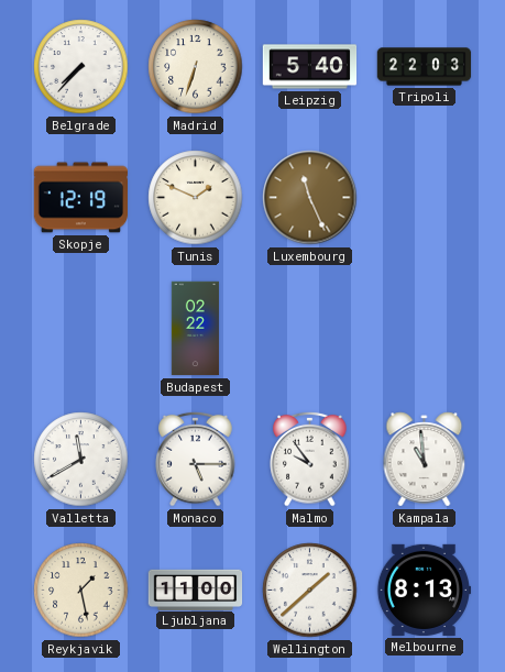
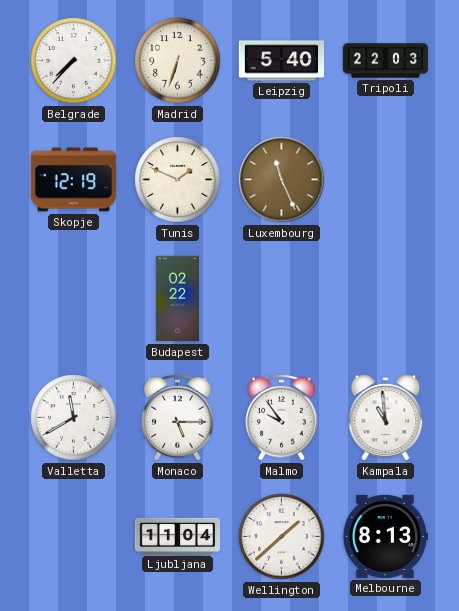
Reykjavik: 1:28 -> none (81, 591)
Ljubljana: 11:00 -> 11:04 (178, 536)
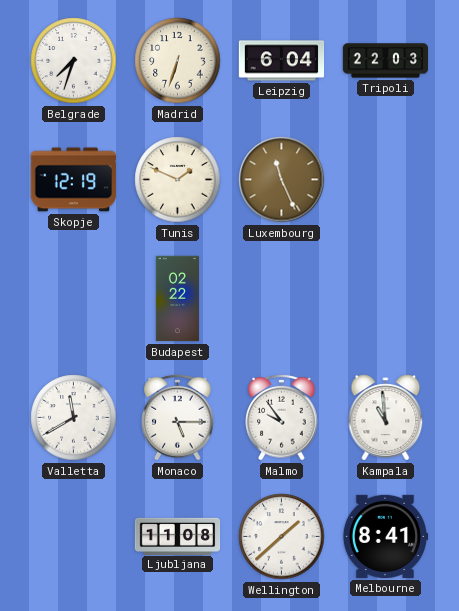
Belgrade: 7:37 -> 7:33 (74, 61)
Leipzig: 5:40 -> 6:04 (282, 61)
Ljubljana: 11:04 -> 11:08 (178, 536)
Melbourne: 8:13 -> 8:41 (384, 536)
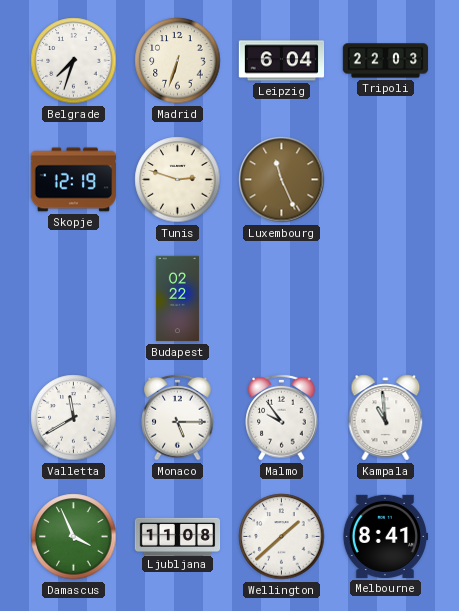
Tunis: 1:49 -> 2:48 (178, 180)
Damascus: none -> 3:56 (74, 537)
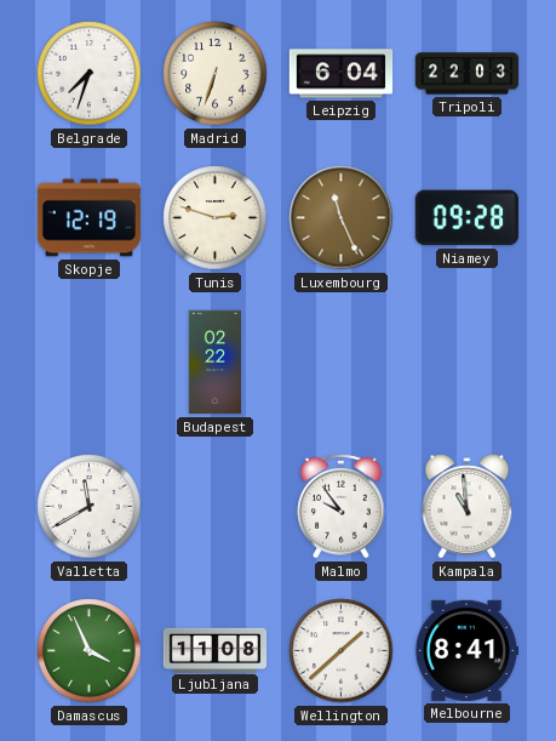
Niamey: none -> 09:28 (466, 218)
Monaco: 5:15 -> none (178, 417)
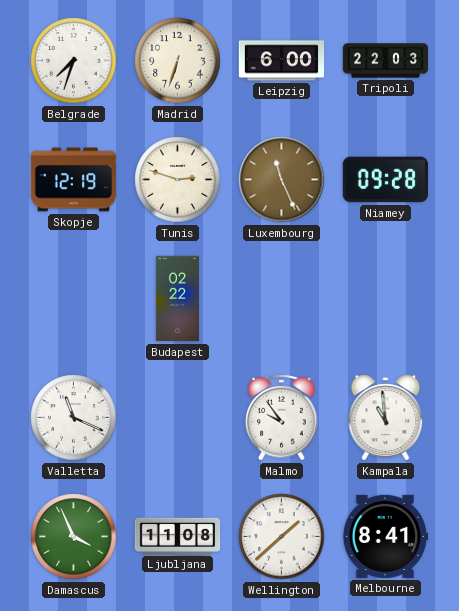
Leipzig: 6:04 -> 6:00 (282, 61)
Valletta: 11:40 -> 11:19 (74, 418)
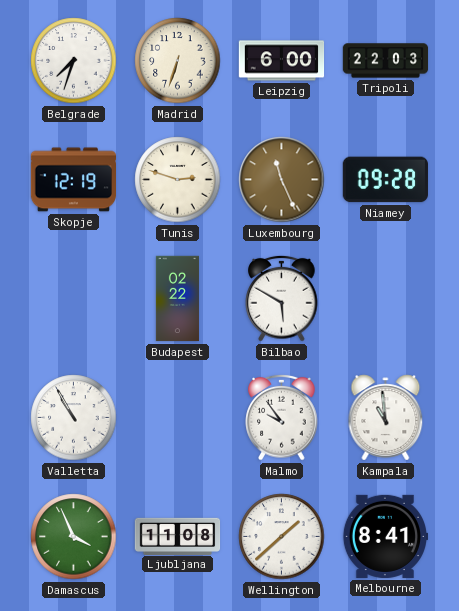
Bilbao: none -> 5:50 (282, 298)
Valletta: 11:19 -> 10:55 (74, 418)
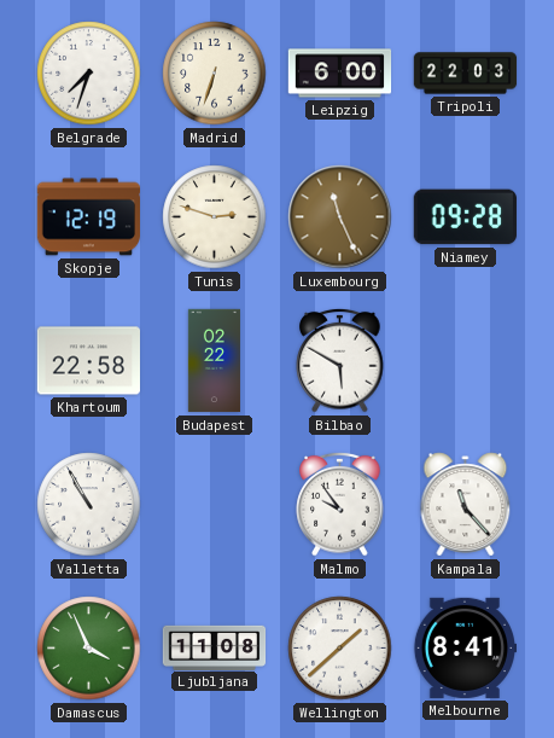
Khartoum: none -> 22:58 (88, 361)
Kampala: 10:59 -> 11:23 (466, 505)
